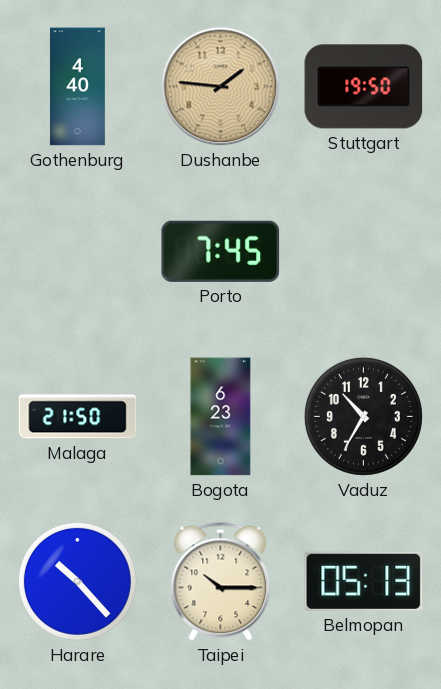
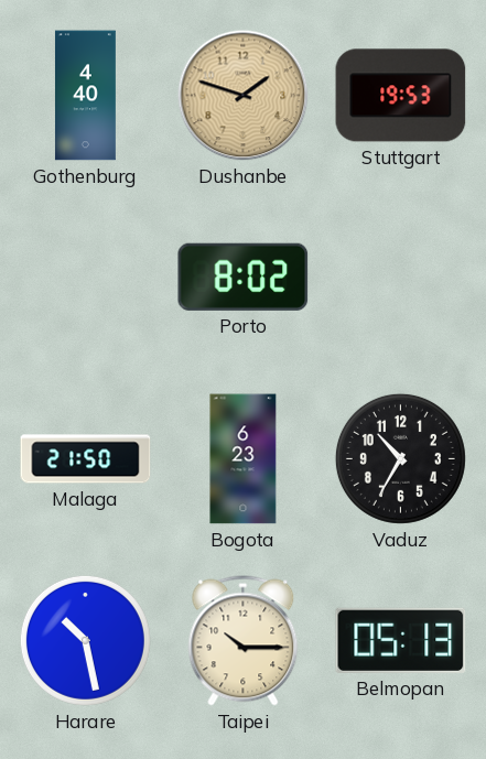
Dushanbe: 1:46 -> 1:48 (244, 96)
Stuttgart: 19:50 -> 19:53 (401, 96)
Porto: 7:45 -> 8:02 (244, 277)
Harare: 10:23 -> 10:28 (85, 640)
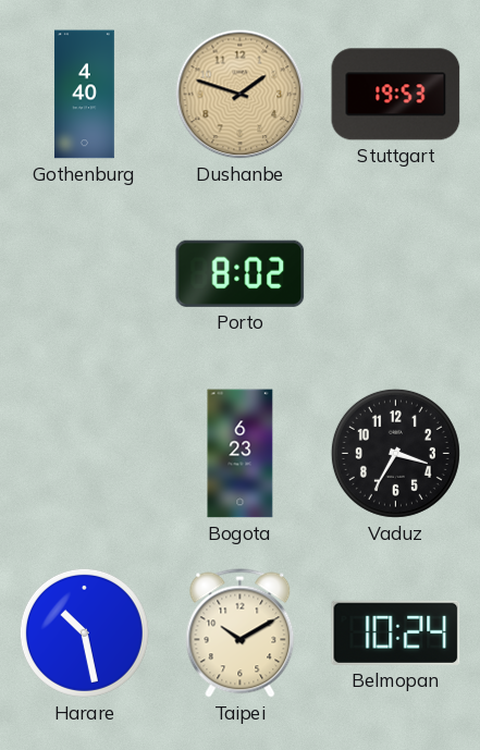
Malaga: 21:50 -> none (86, 459)
Vaduz: 10:35 -> 3:35 (395, 453)
Taipei: 10:15 -> 10:10 (241, 634)
Belmopan: 05:13 -> 10:24 (396, 632)
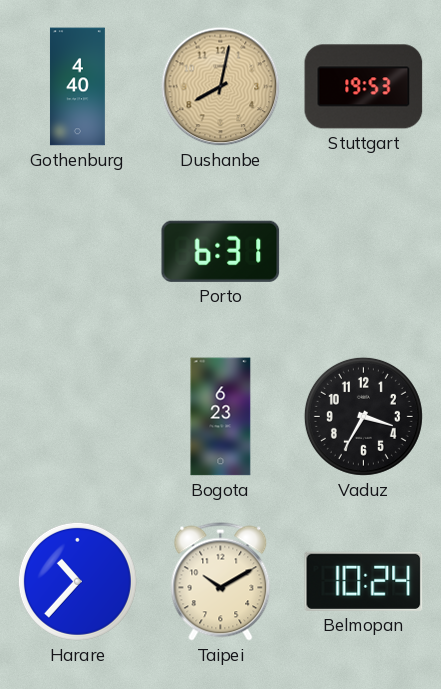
Dushanbe: 1:48 -> 8:02 (221, 87)
Porto: 8:02 -> 6:31 (221, 251)
Harare: 10:28 -> 10:37 (77, 581)
